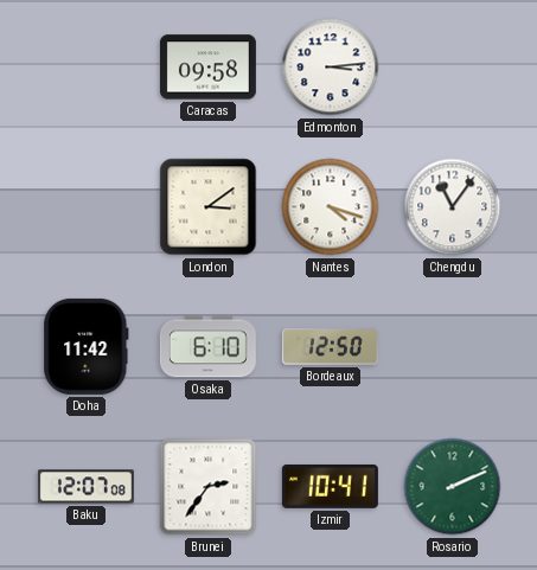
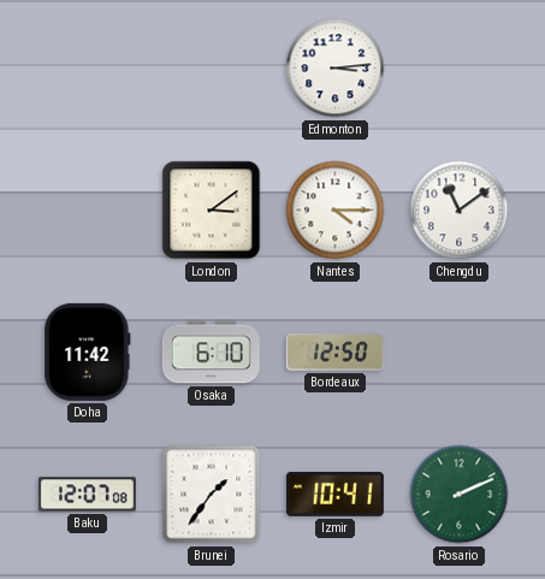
Caracas: 09:58 -> none (207, 68)
Nantes: 4:18 -> 4:15 (336, 211)
Chengdu: 11:06 -> 11:09 (460, 211)
Brunei: 2:36 -> 1:36 (212, 495)
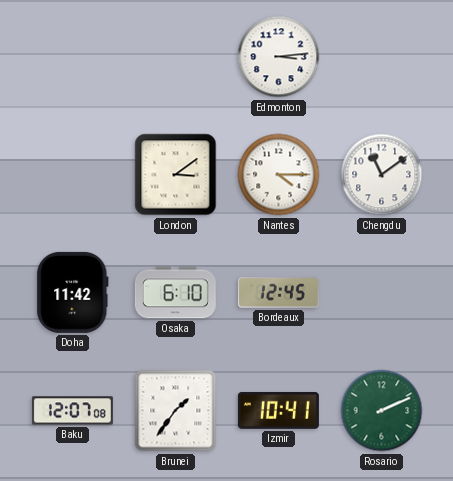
Bordeaux: 12:50 -> 12:45 (278, 293)
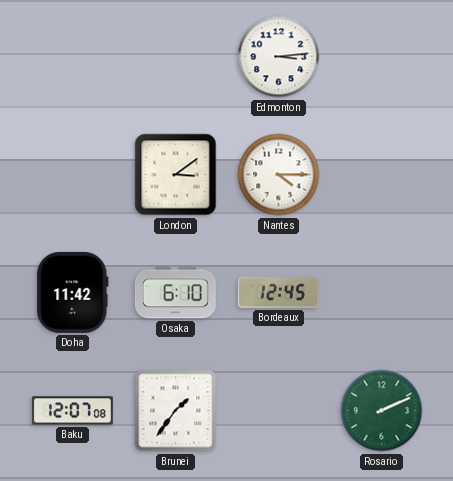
Chengdu: 11:09 -> none (382, 175)
Izmir: 10:41 -> none (278, 410)
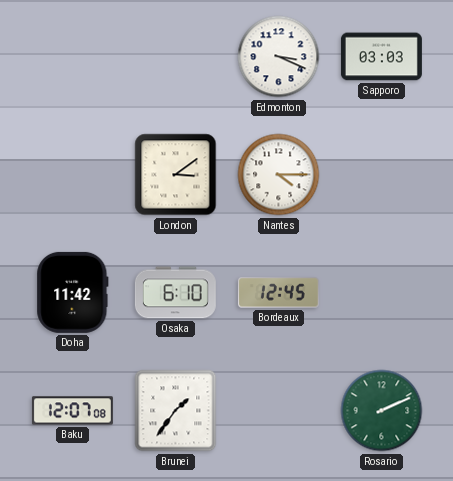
Edmonton: 3:14 -> 3:19 (279, 57)
Sapporo: none -> 03:03 (381, 57)
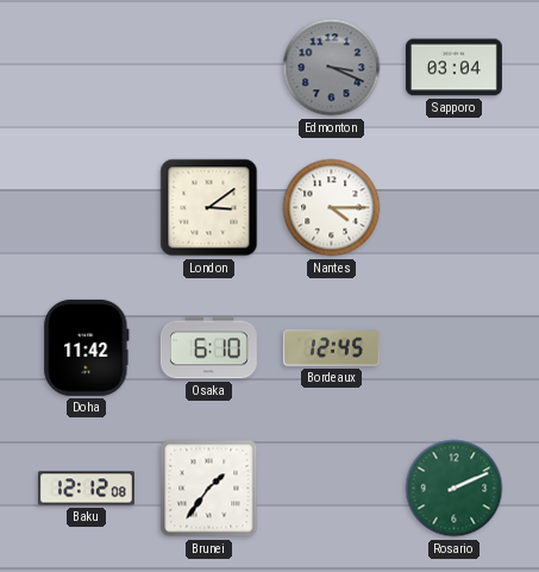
Edmonton dial: white -> grey (332, 68)
Sapporo: 03:03 -> 03:04 (453, 68)
Baku: 12:07 -> 12:12 (86, 489)
